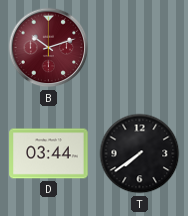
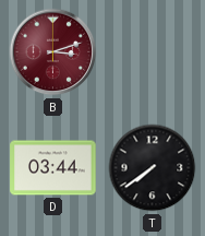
B: 10:12 -> 3:12 (53, 52)
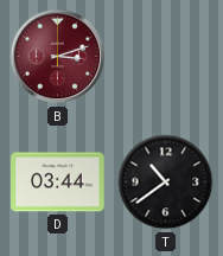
T: 7:39 -> 10:39 (166, 183)
